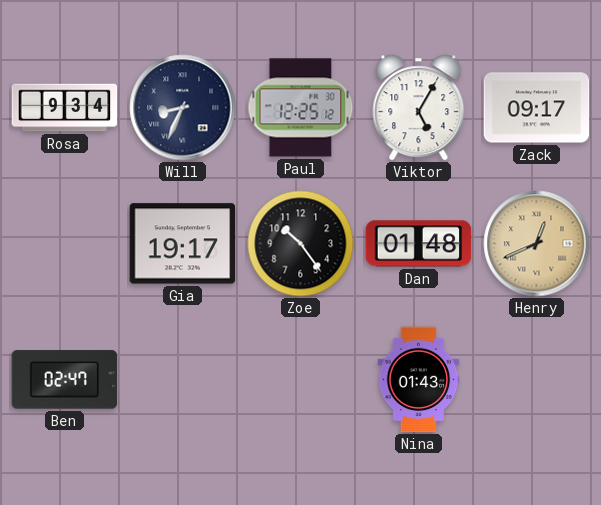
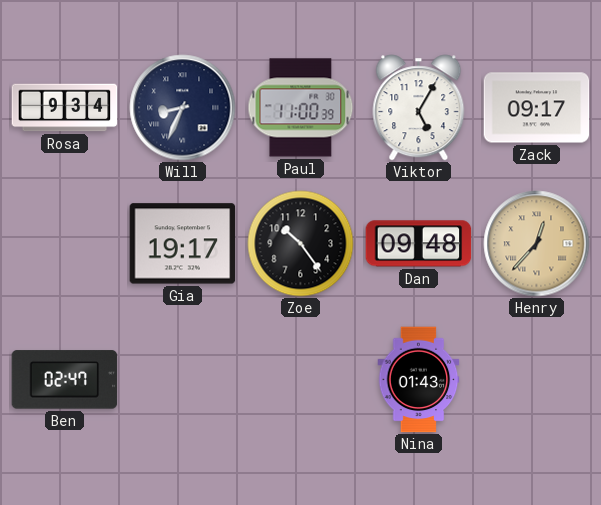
Paul: 12:25 -> 11:00 (301, 108)
Dan: 01:48 -> 09:48 (419, 244)
Henry: 12:41 -> 12:37 (537, 244)
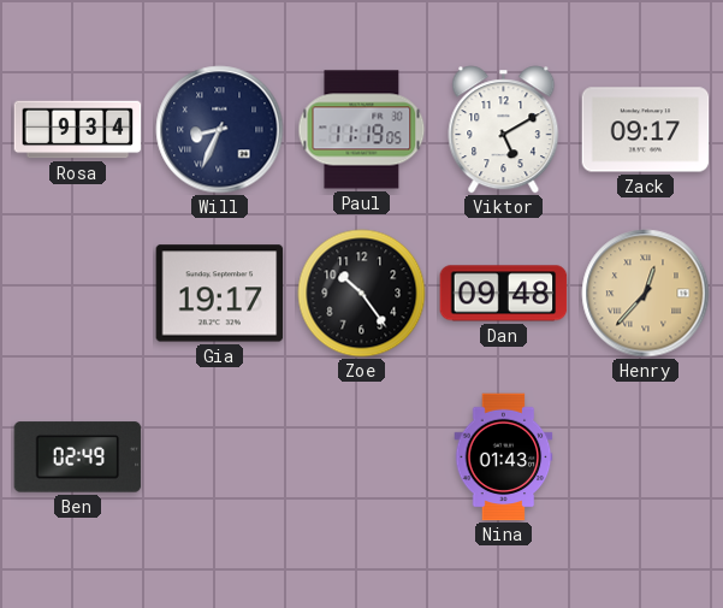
Paul: 11:00 -> 11:19 (362, 130)
Viktor: 5:05 -> 5:10 (504, 130)
Ben: 02:47 -> 02:49 (78, 458)
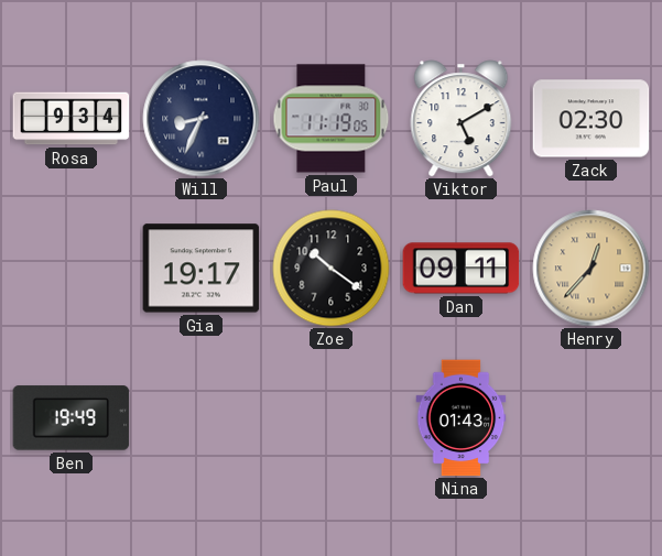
Zack: 09:17 -> 02:30 (592, 119)
Zoe: 10:24 -> 10:21 (332, 269)
Dan: 09:48 -> 09:11 (462, 269)
Ben: 02:49 -> 19:49 (72, 418)
